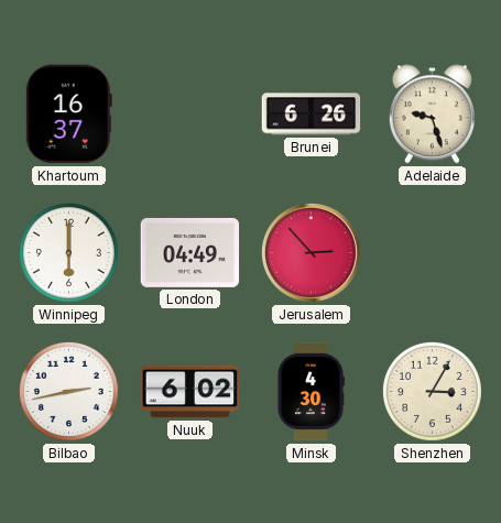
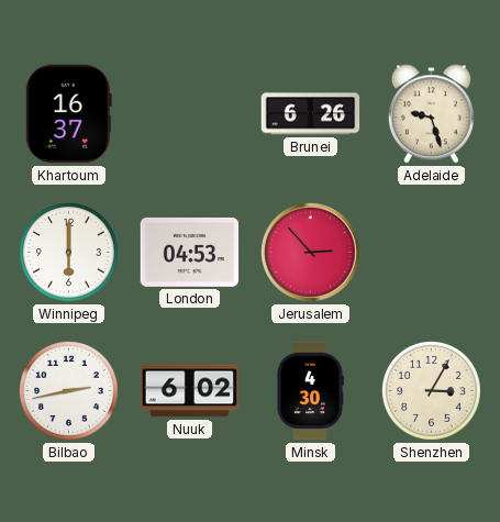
London: 04:49 -> 04:53 (190, 252)
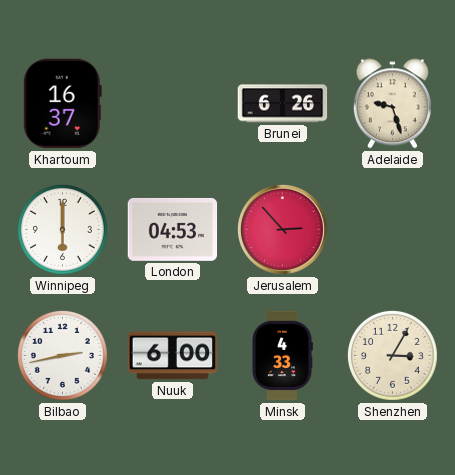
Nuuk: 6:02 -> 6:00 (173, 356)
Minsk: 4:30 -> 4:33 (282, 356)
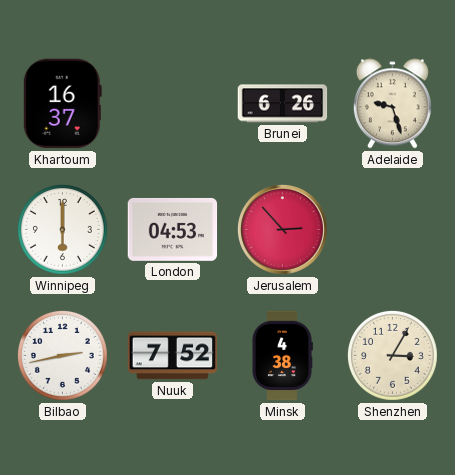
Nuuk: 6:00 -> 7:52 (173, 356)
Minsk: 4:33 -> 4:38 (282, 356)
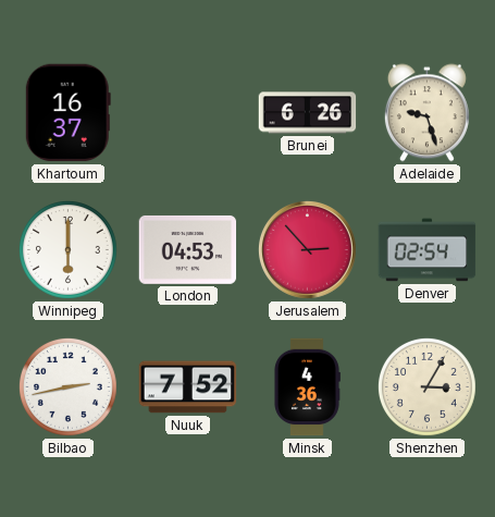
Denver: none -> 02:54 (428, 250)
Minsk: 4:38 -> 4:36 (307, 387)
